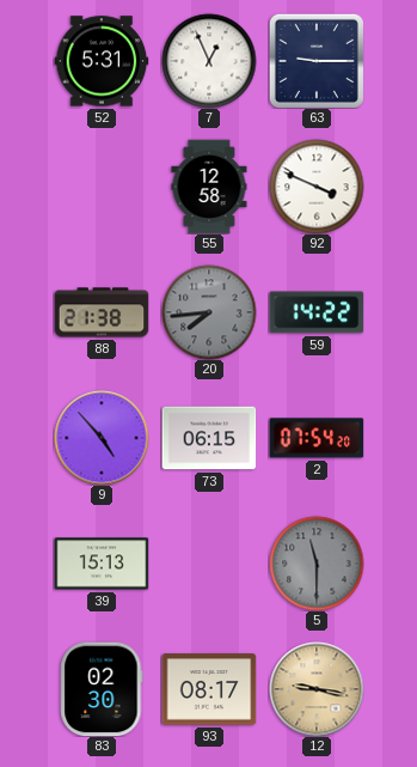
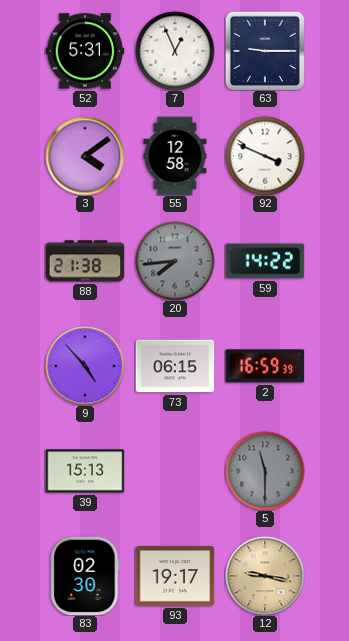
3: none -> 4:09 (85, 156)
2: 07:54 -> 16:59 (265, 366)
93: 08:17 -> 19:17 (175, 576)
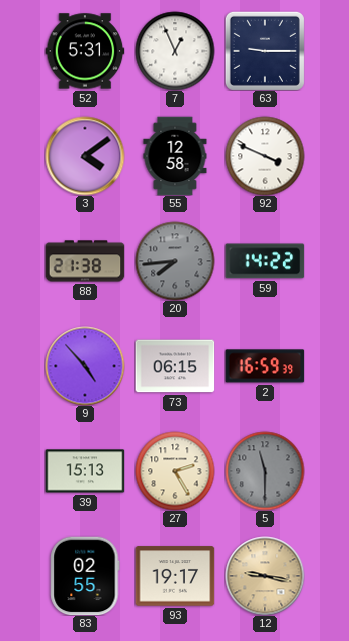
27: none -> 2:25 (175, 471)
83: 02:30 -> 02:55 (85, 576)
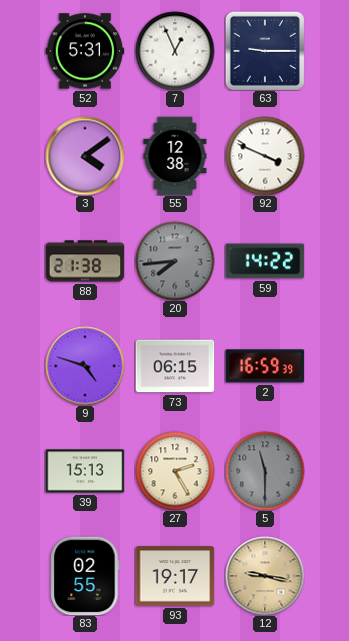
55: 12:58 -> 12:38 (175, 156)
9: 4:53 -> 4:48 (85, 366)
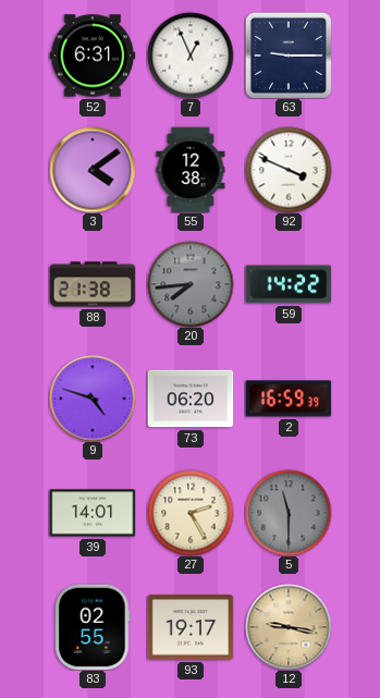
52: 5:31 -> 6:31 (93, 56)
73: 06:15 -> 06:20 (191, 399)
39: 15:13 -> 14:01 (93, 513)
